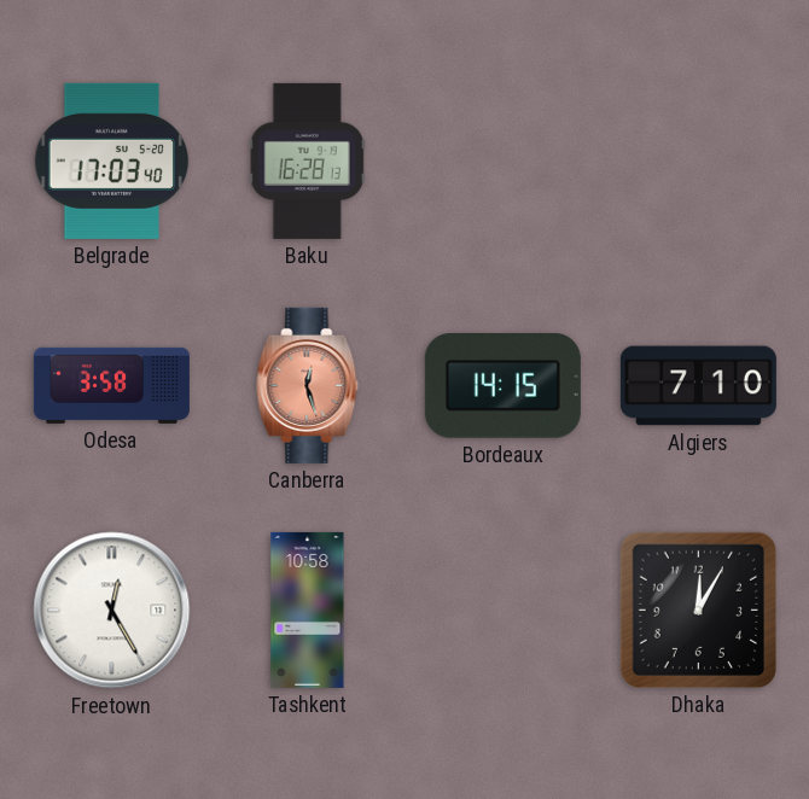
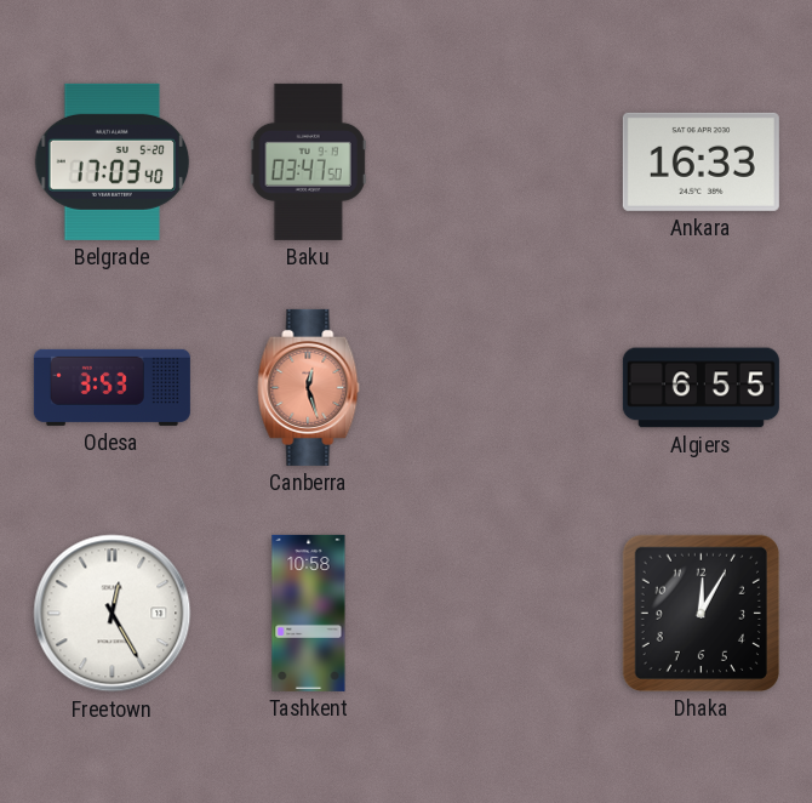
Baku: 16:28 -> 03:47 (308, 161)
Ankara: none -> 16:33 (701, 161)
Odesa: 3:58 -> 3:53 (111, 387)
Bordeaux: 14:15 -> none (502, 386)
Algiers: 7:10 -> 6:55 (701, 388)
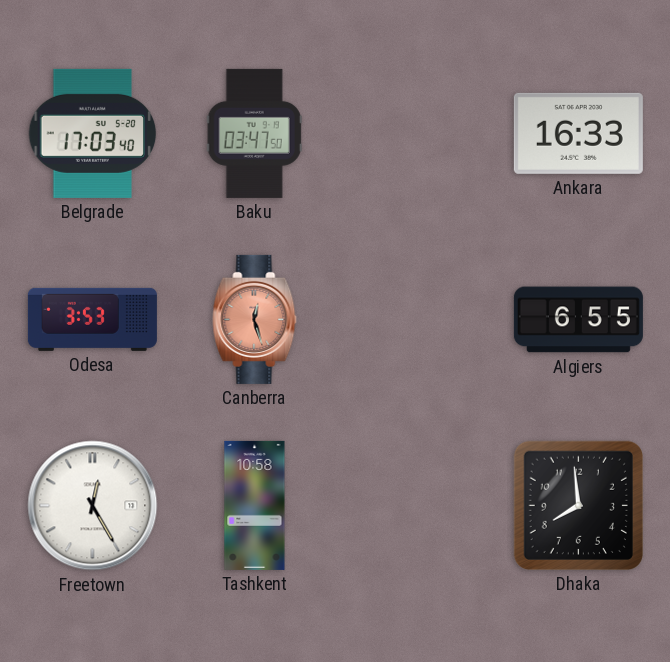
Dhaka: 12:05 -> 7:59 (578, 505)
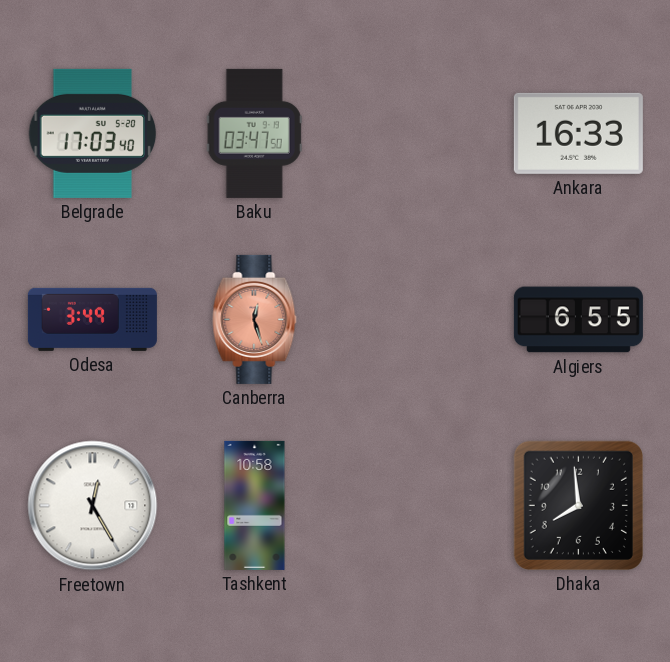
Odesa: 3:53 -> 3:49 (92, 319)
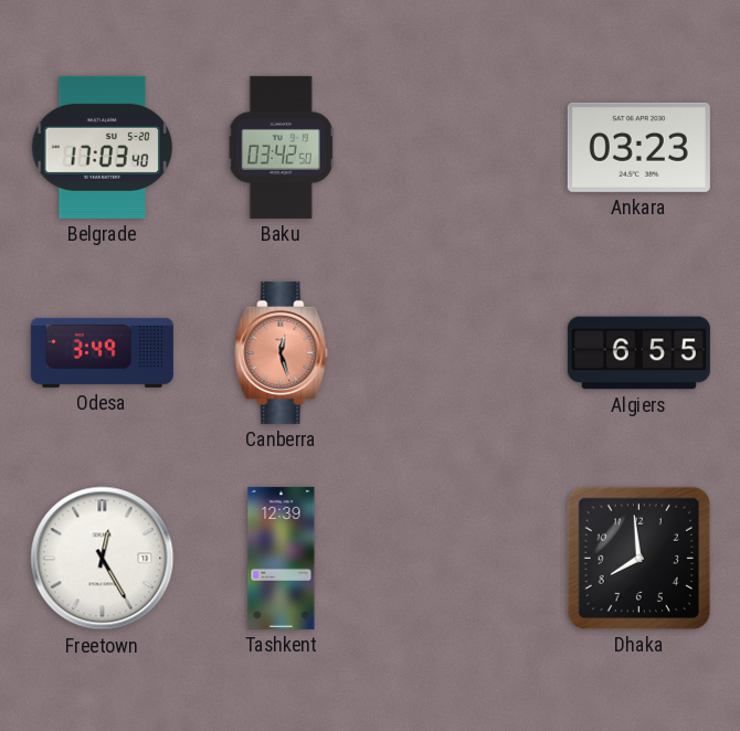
Baku: 03:47 -> 03:42 (281, 147)
Ankara: 16:33 -> 03:23 (638, 147)
Tashkent: 10:58 -> 12:39 (282, 558)
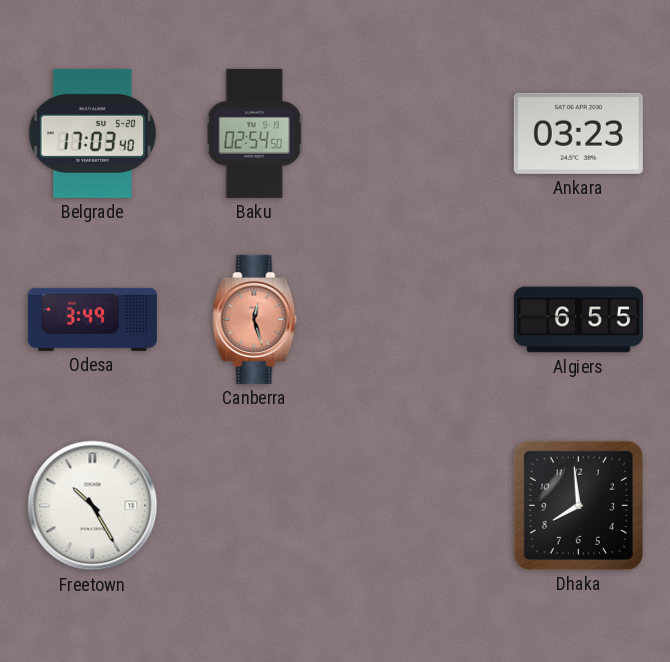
Baku: 03:42 -> 02:54 (254, 133)
Freetown: 12:25 -> 10:25 (93, 506)
Tashkent: 12:39 -> none (282, 558)
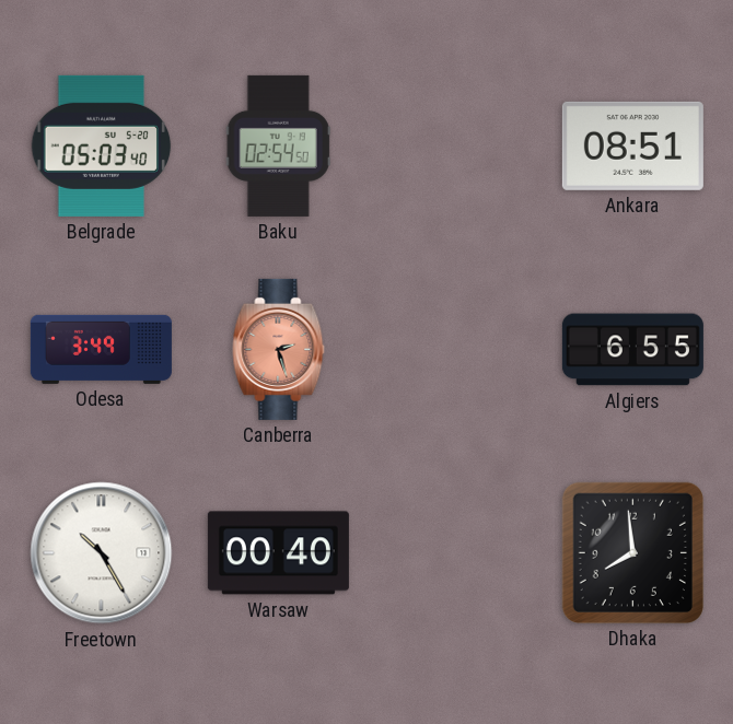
Belgrade: 17:03 -> 05:03 (102, 145)
Ankara: 03:23 -> 08:51 (632, 145)
Canberra: 12:27 -> 2:27 (279, 349)
Warsaw: none -> 00:40 (278, 553)
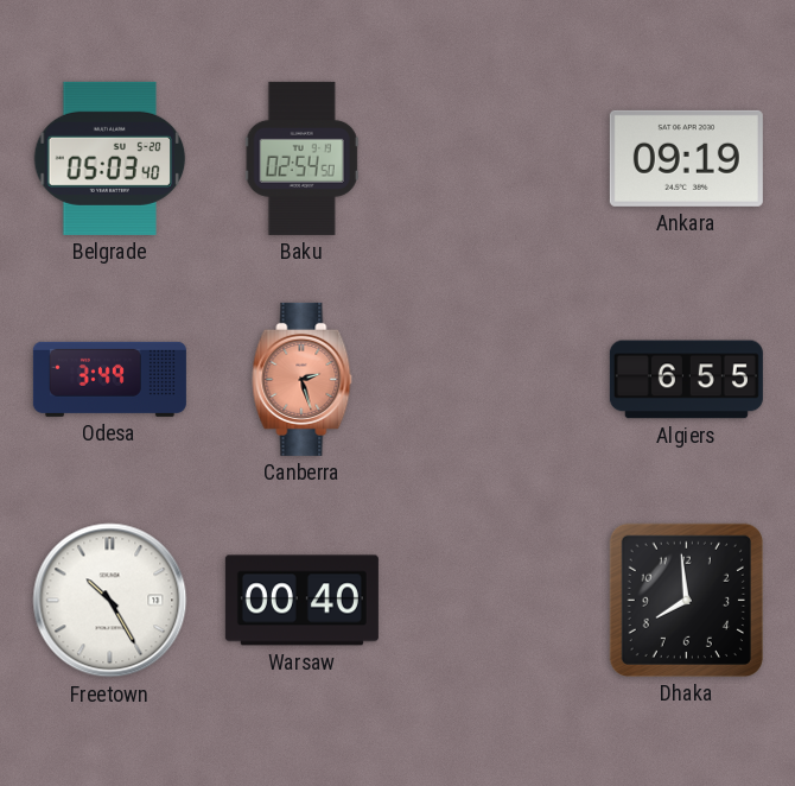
Ankara: 08:51 -> 09:19 (686, 158)
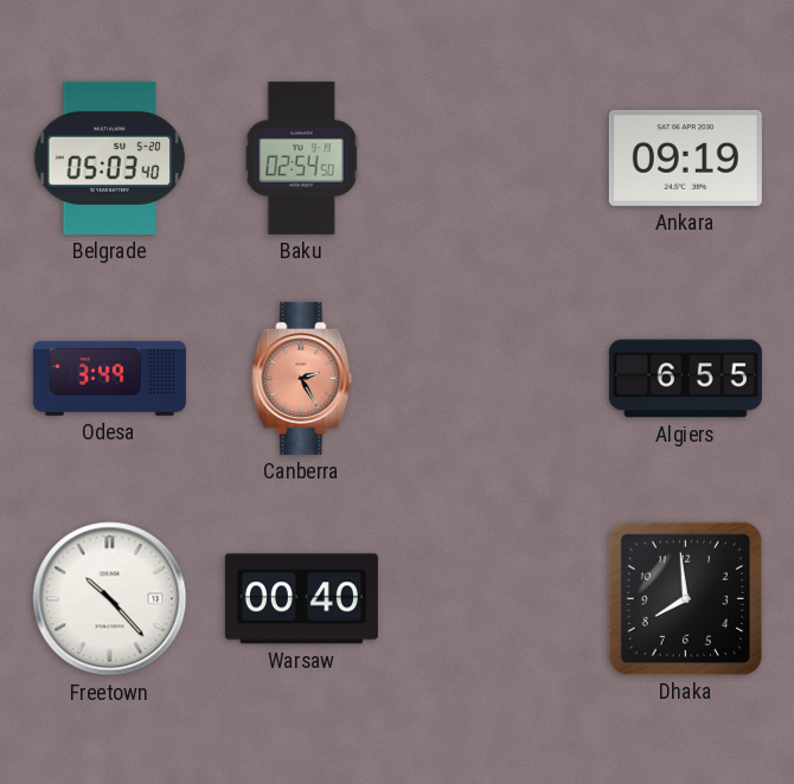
Canberra: 2:27 -> 2:25 (302, 378)
Freetown: 10:25 -> 10:23 (110, 599)
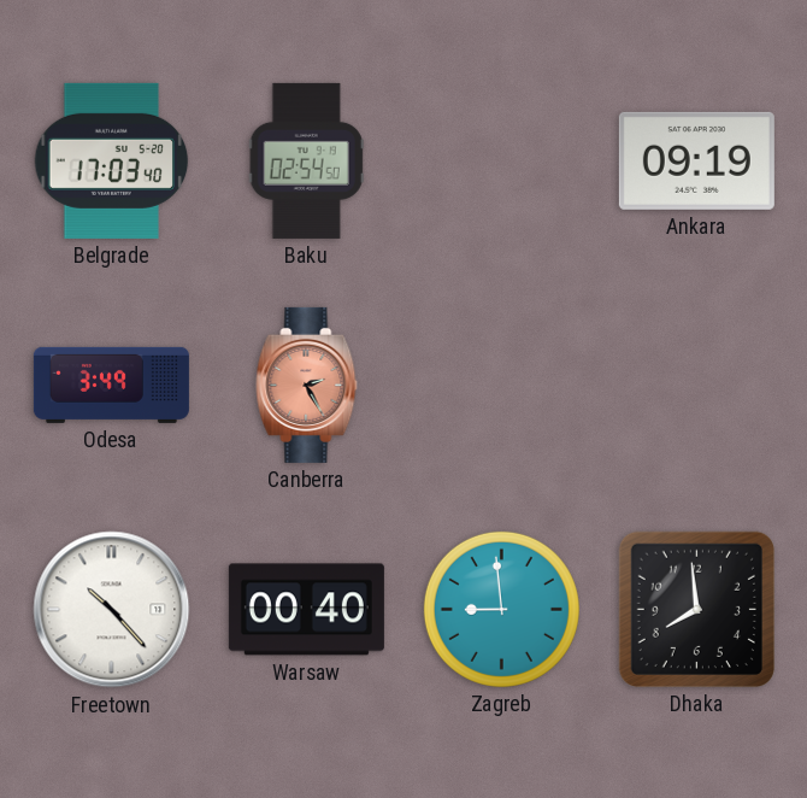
Belgrade: 05:03 -> 17:03 (112, 160)
Algiers: 6:55 -> none (685, 379)
Zagreb: none -> 8:59 (501, 609)
